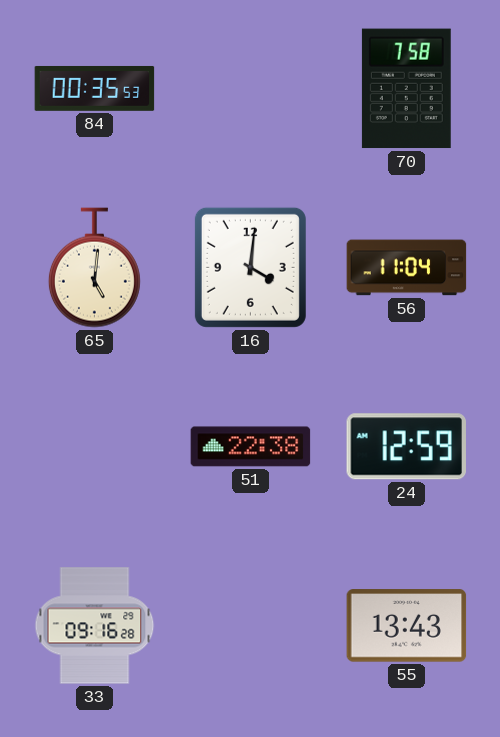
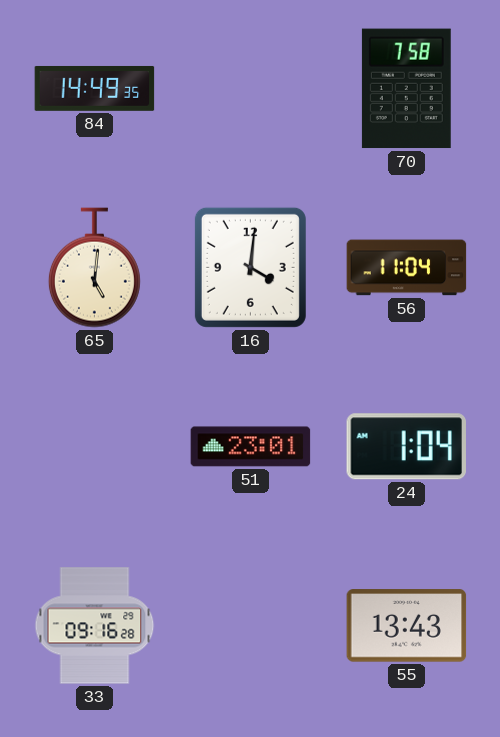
84: 00:35 -> 14:49 (95, 88)
51: 22:38 -> 23:01 (251, 447)
24: 12:59 -> 1:04 (406, 447)
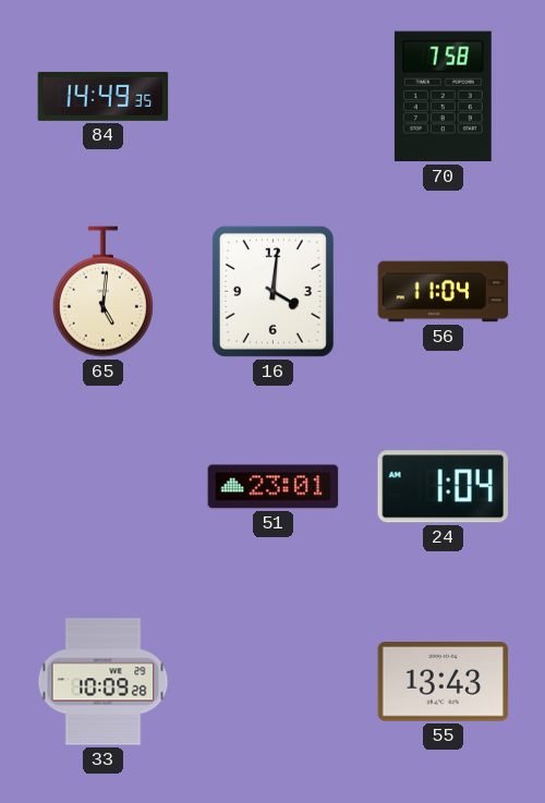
33: 09:16 -> 10:09 (104, 682)
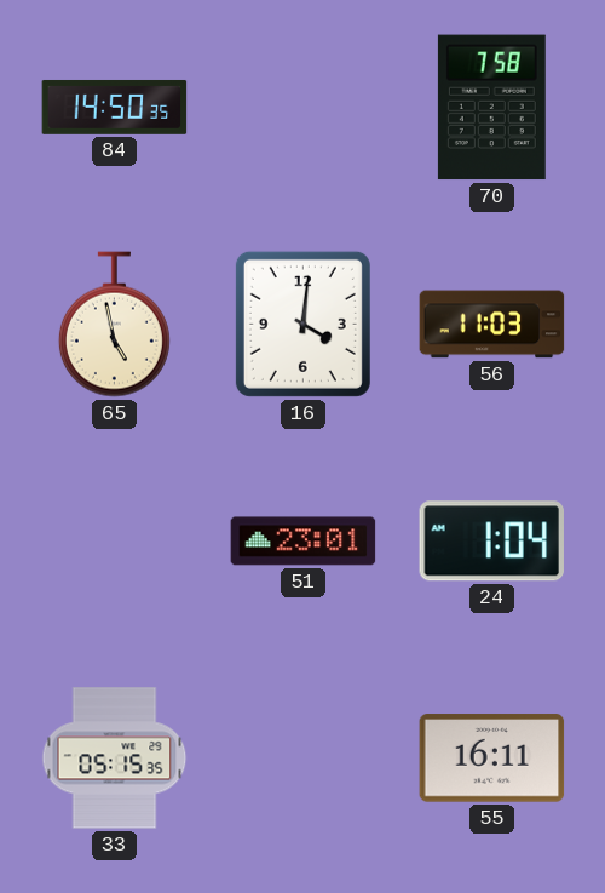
84: 14:49 -> 14:50 (115, 107)
65: 5:01 -> 4:58 (114, 325)
56: 11:04 -> 11:03 (492, 325)
33: 10:09 -> 05:15 (115, 759)
55: 13:43 -> 16:11 (492, 759)
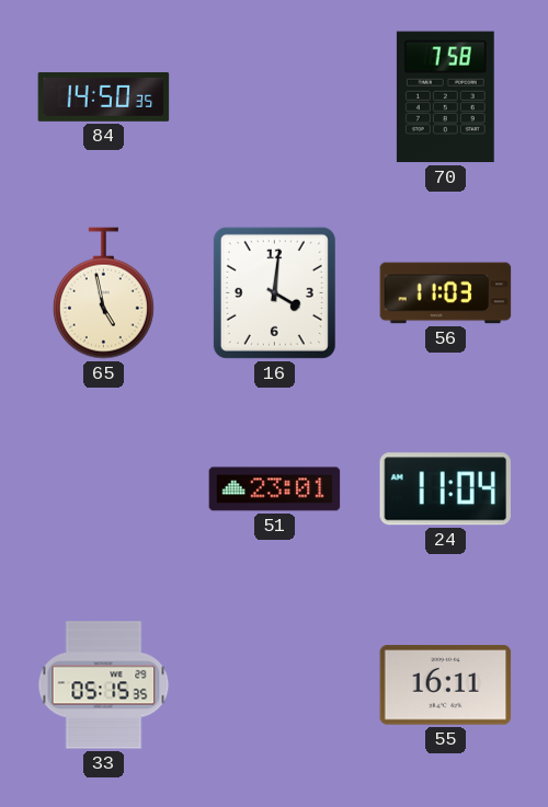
24: 1:04 -> 11:04 (445, 489)
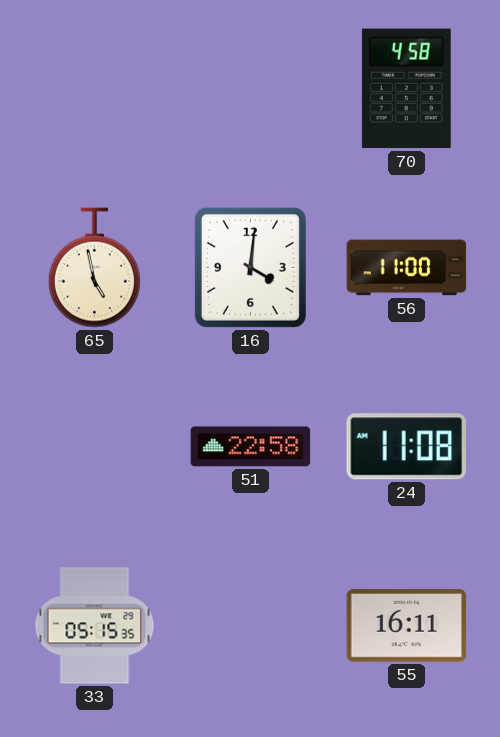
84: 14:50 -> none (104, 96)
70: 7:58 -> 4:58 (406, 89)
56: 11:03 -> 11:00 (407, 268)
51: 23:01 -> 22:58 (251, 447)
24: 11:04 -> 11:08 (406, 447)
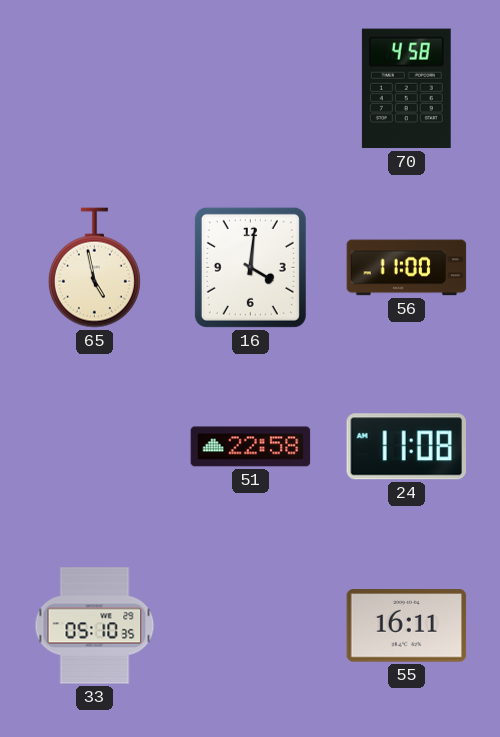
33: 05:15 -> 05:10 (95, 626)
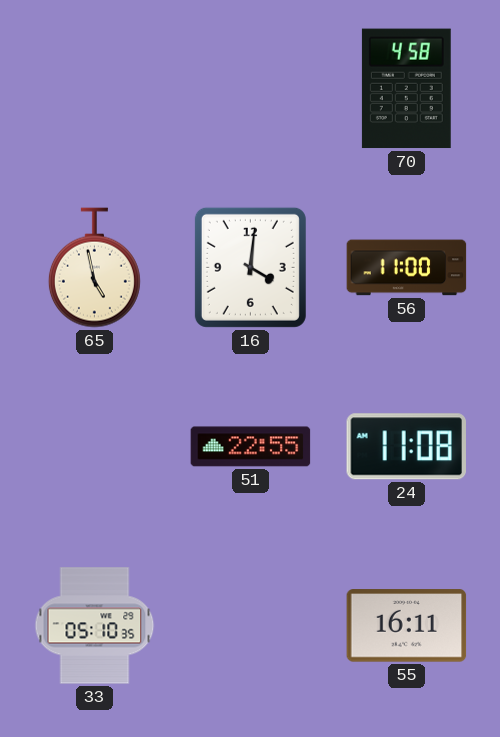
51: 22:58 -> 22:55 (251, 447)
